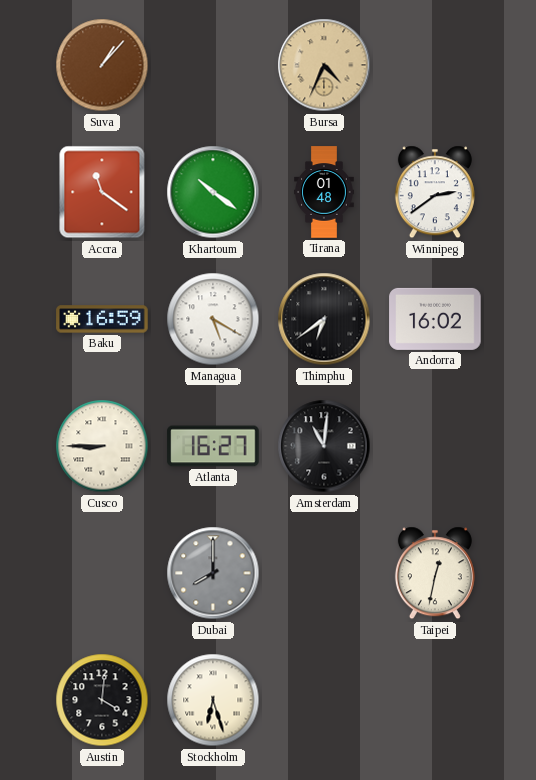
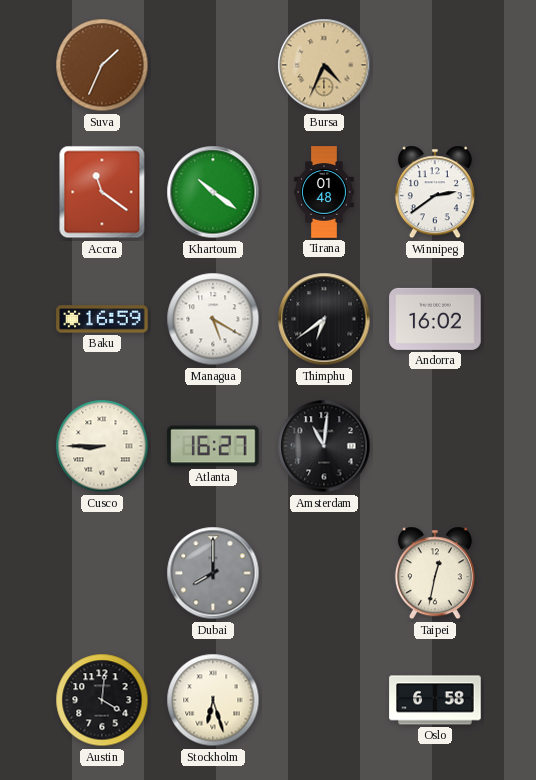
Suva: 1:07 -> 1:34 (102, 65)
Oslo: none -> 6:58 (435, 700)
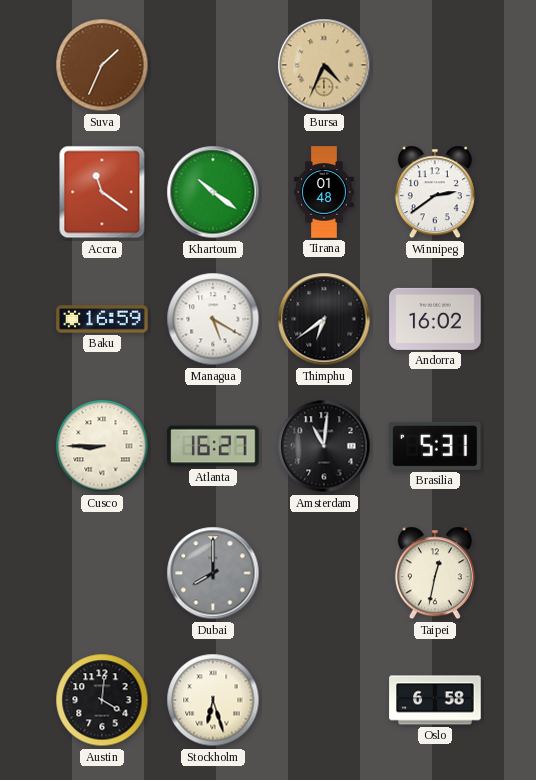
Brasilia: none -> 5:31 (435, 446)
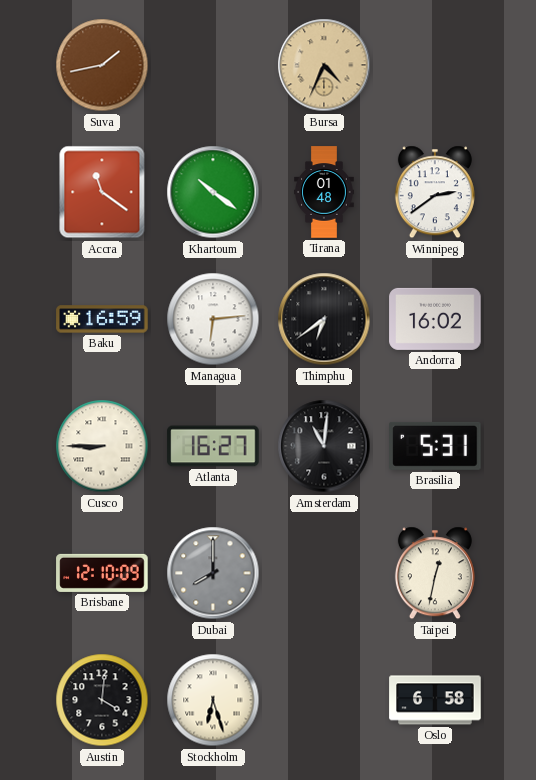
Suva: 1:34 -> 1:43 (102, 65)
Managua: 5:20 -> 6:14 (213, 319)
Brisbane: none -> 12:10 (102, 573)
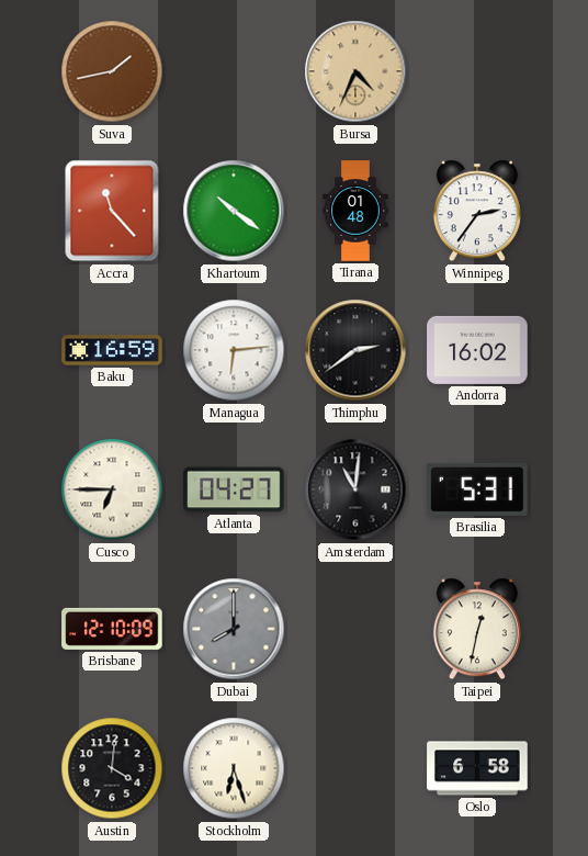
Accra: 11:21 -> 11:23 (112, 211)
Winnipeg: 2:39 -> 2:36 (477, 211)
Thimphu: 6:39 -> 2:39 (355, 350)
Cusco: 8:45 -> 6:45 (112, 489)
Atlanta: 16:27 -> 04:27 (234, 489)
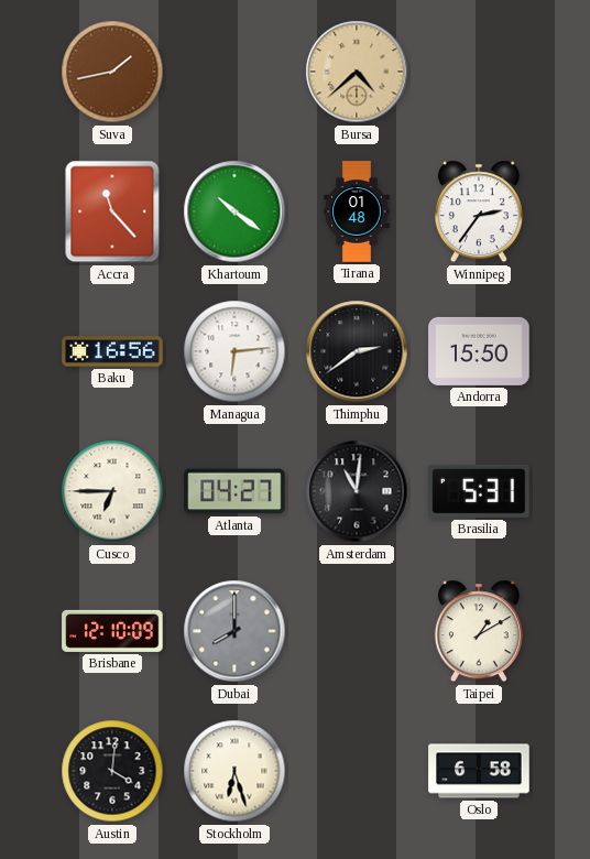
Bursa: 4:34 -> 4:38 (357, 72)
Baku: 16:59 -> 16:56 (112, 351)
Andorra: 16:02 -> 15:50 (479, 351)
Taipei: 12:32 -> 1:10 (479, 631)
